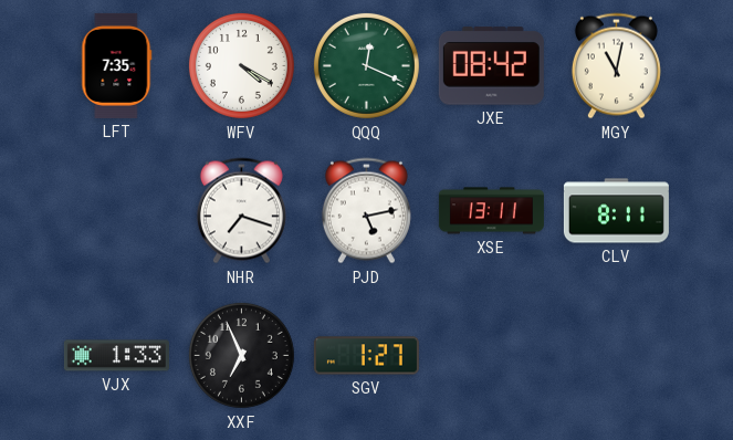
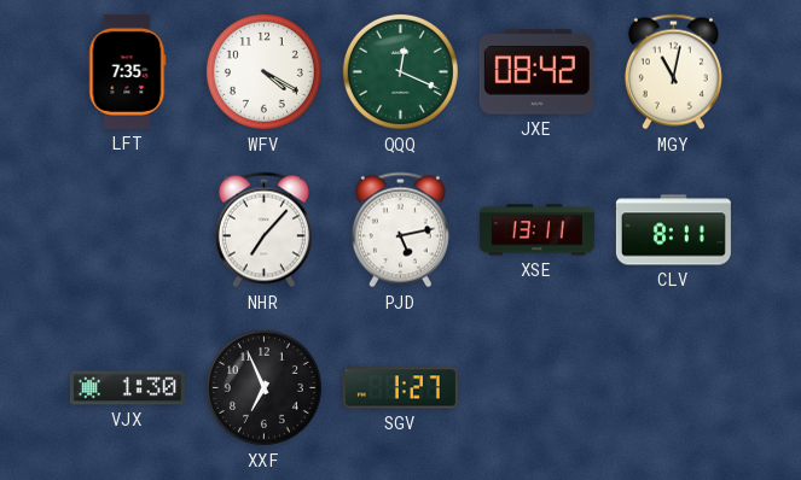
NHR: 7:18 -> 7:07 (263, 230)
VJX: 1:33 -> 1:30 (127, 388)
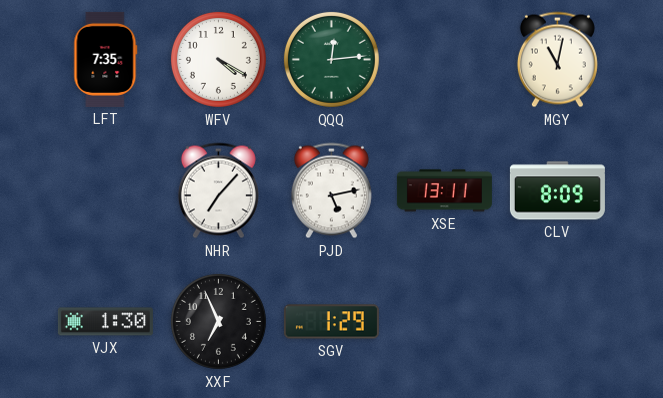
QQQ: 12:19 -> 12:14 (331, 59)
JXE: 08:42 -> none (536, 72)
CLV: 8:11 -> 8:09 (557, 191)
SGV: 1:27 -> 1:29 (331, 322)
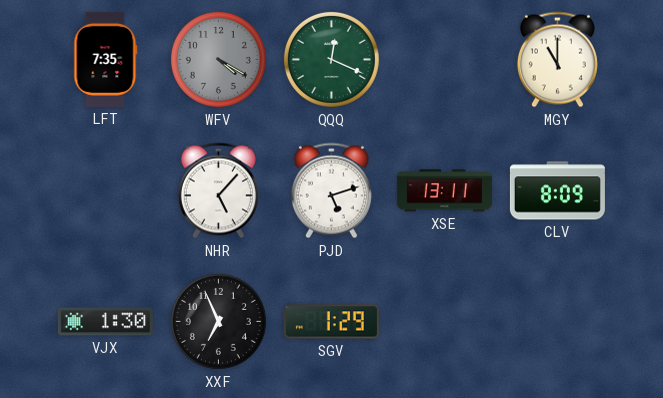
WFV dial: white -> grey (218, 59)
QQQ: 12:14 -> 12:19 (331, 59)
MGY: 11:02 -> 11:00 (557, 60)
NHR: 7:07 -> 5:07 (218, 191)
PJD: 5:13 -> 5:12 (331, 191)
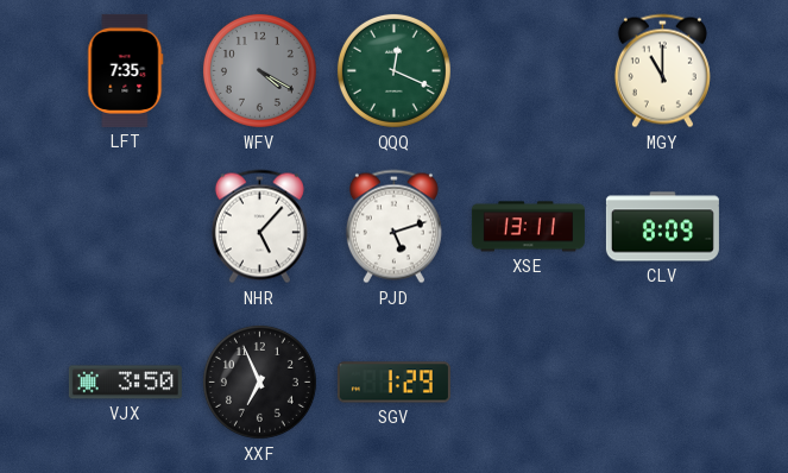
VJX: 1:30 -> 3:50 (125, 383)
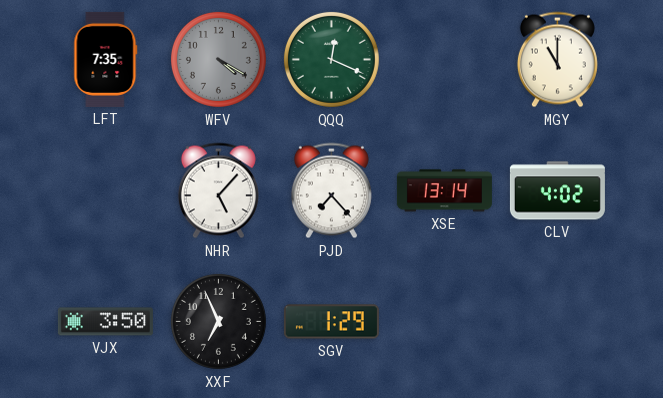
PJD: 5:12 -> 7:23 (331, 191)
XSE: 13:11 -> 13:14 (444, 191)
CLV: 8:09 -> 4:02 (557, 191)
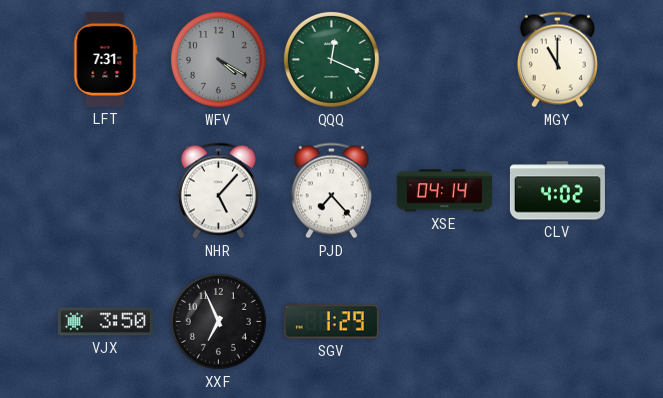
LFT: 7:35 -> 7:31 (106, 59)
XSE: 13:14 -> 04:14 (444, 191)
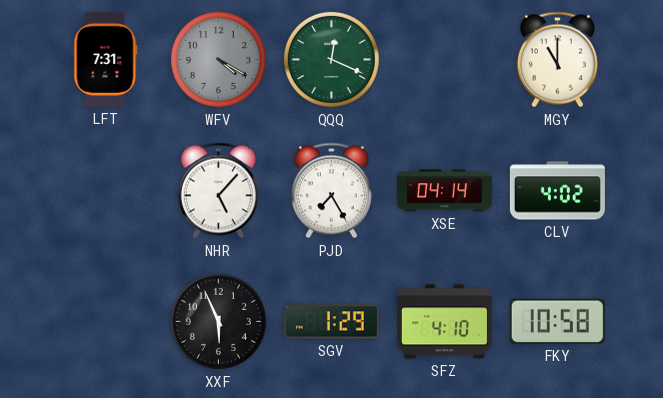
PJD: 7:23 -> 7:25 (331, 191)
VJX: 3:50 -> none (105, 322)
XXF: 6:56 -> 5:56 (218, 321)
SFZ: none -> 4:10 (444, 322)
FKY: none -> 10:58 (557, 321)
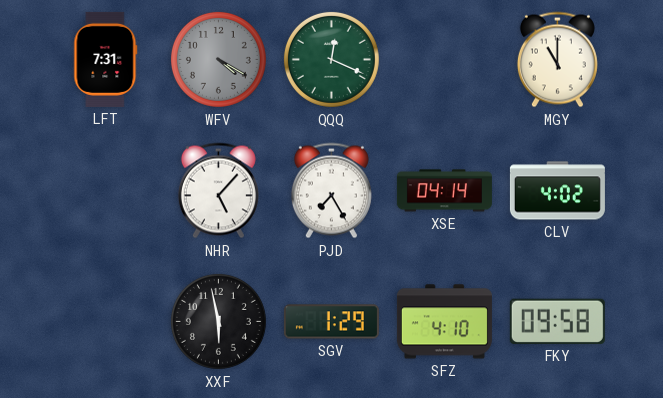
XXF: 5:56 -> 5:58 (218, 321)
FKY: 10:58 -> 09:58 (557, 321)
